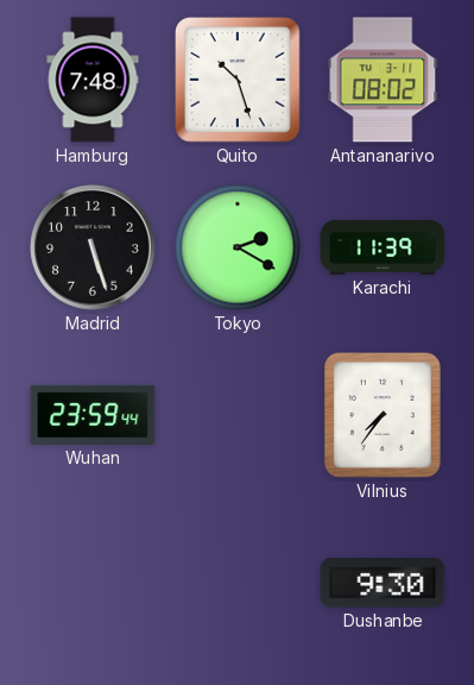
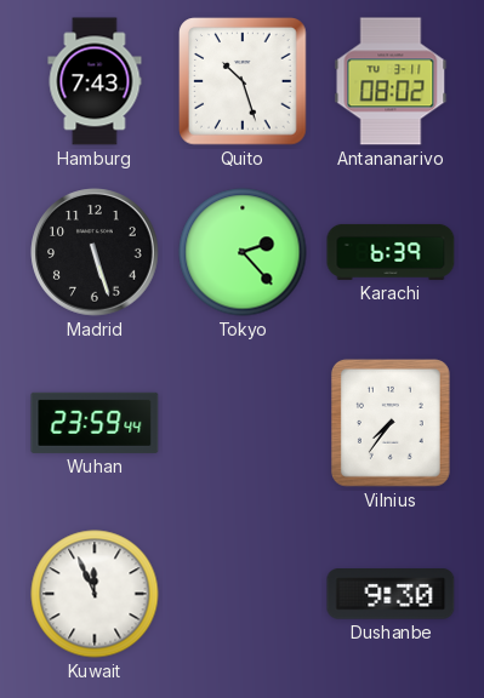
Hamburg: 7:48 -> 7:43 (95, 81)
Tokyo: 2:20 -> 2:23 (243, 252)
Karachi: 11:39 -> 6:39 (391, 252)
Kuwait: none -> 11:56 (95, 594)
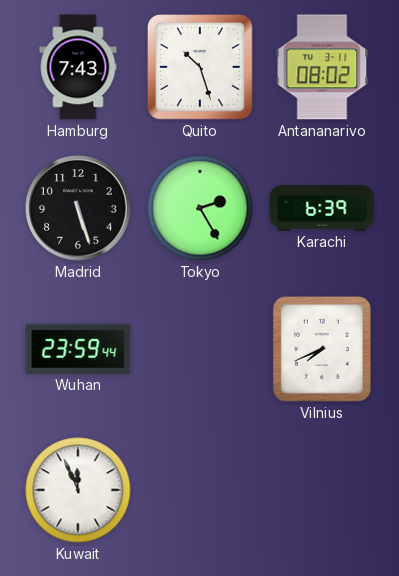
Tokyo: 2:23 -> 2:25 (200, 208)
Vilnius: 7:36 -> 7:41 (322, 349)
Dushanbe: 9:30 -> none (391, 594)
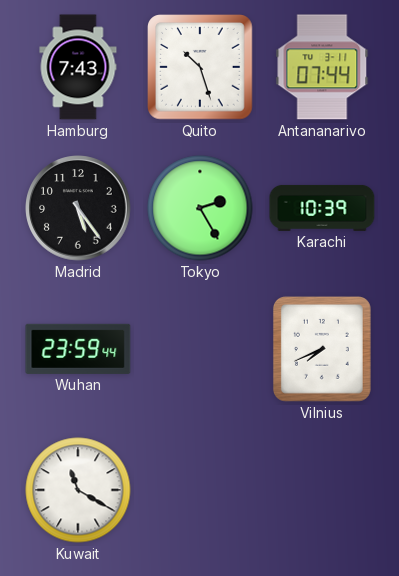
Antananarivo: 08:02 -> 07:44 (322, 67)
Madrid: 5:27 -> 5:24 (78, 208)
Karachi: 6:39 -> 10:39 (322, 208)
Kuwait: 11:56 -> 11:20 (78, 490)
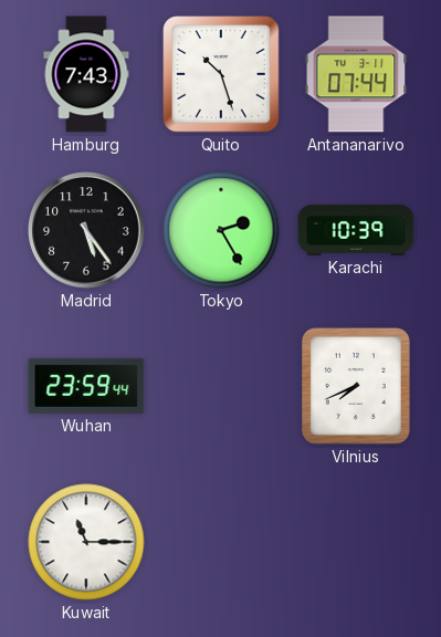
Kuwait: 11:20 -> 11:15 (86, 542)
